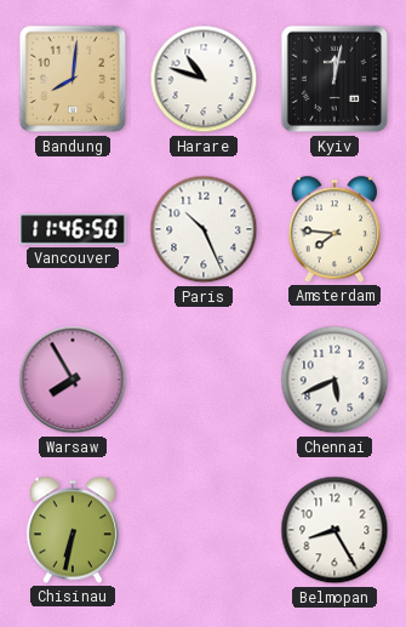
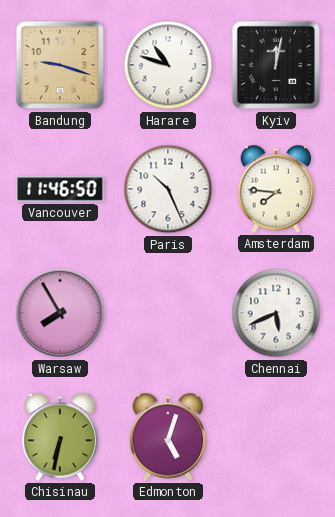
Bandung: 8:01 -> 9:18 (60, 65)
Edmonton: none -> 5:03 (168, 437)
Belmopan: 8:25 -> none (334, 530)
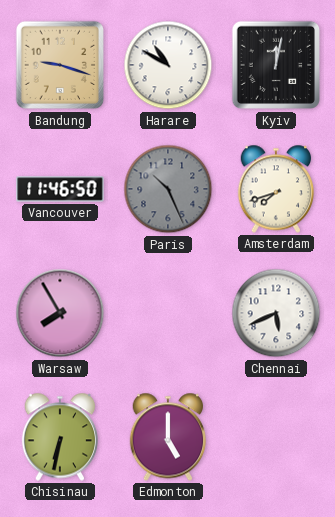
Harare: 10:48 -> 10:50 (168, 65)
Paris dial: white -> grey (168, 189)
Amsterdam: 7:46 -> 7:42 (276, 189)
Edmonton: 5:03 -> 5:00 (168, 437)
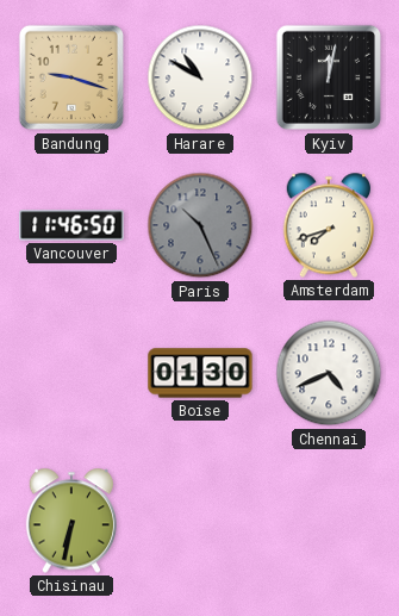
Warsaw: 7:55 -> none (60, 313)
Boise: none -> 01:30 (200, 373)
Chennai: 5:41 -> 4:41 (329, 373)
Edmonton: 5:00 -> none (168, 437)
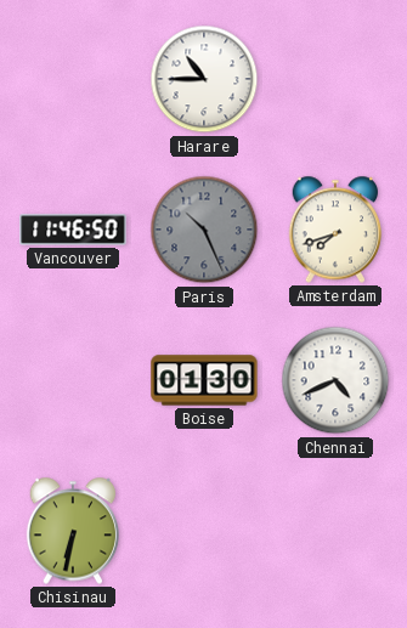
Bandung: 9:18 -> none (71, 77)
Harare: 10:50 -> 10:45 (204, 79)
Kyiv: 12:02 -> none (329, 77)
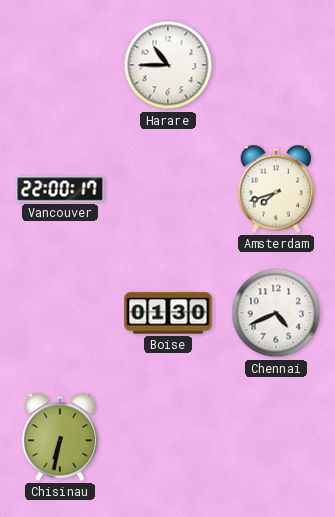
Vancouver: 11:46 -> 22:00 (60, 189)
Paris: 10:26 -> none (204, 230)
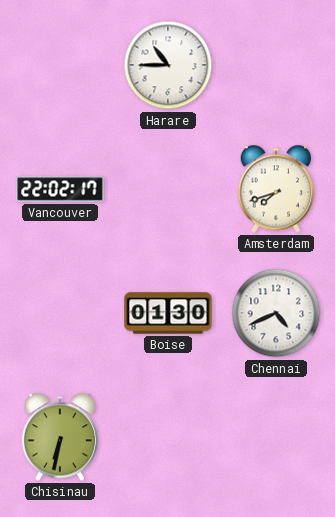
Vancouver: 22:00 -> 22:02 (60, 189)
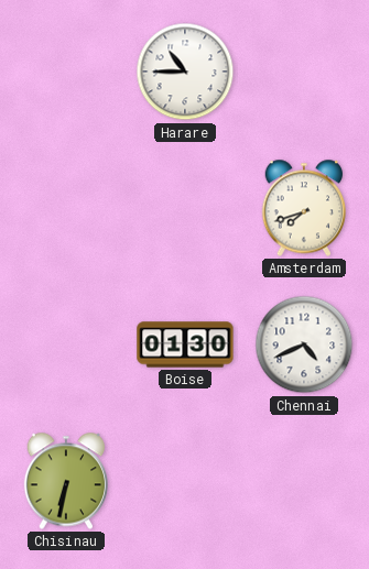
Vancouver: 22:02 -> none (60, 189)
